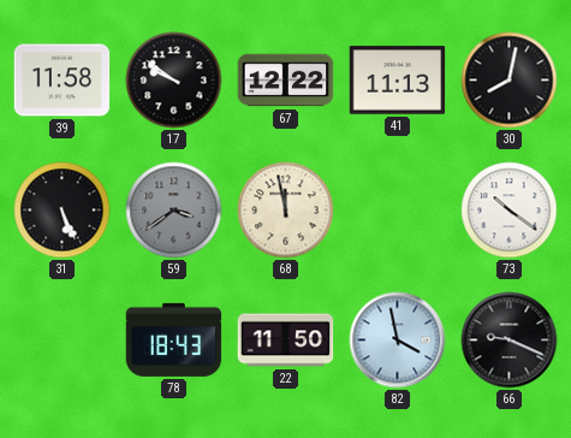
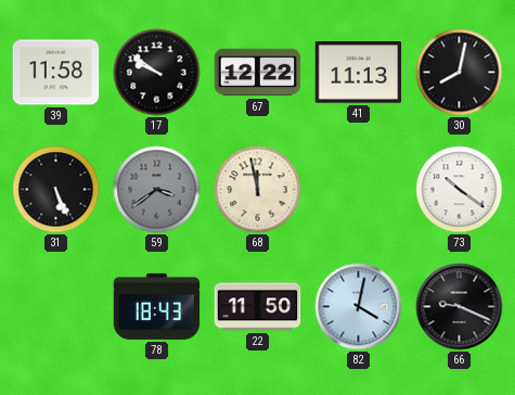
82: 3:58 -> 4:02 (359, 307)
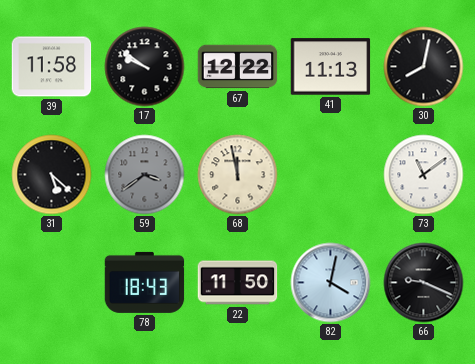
31: 5:26 -> 5:22 (52, 175)
73: 10:21 -> 11:09 (424, 175)
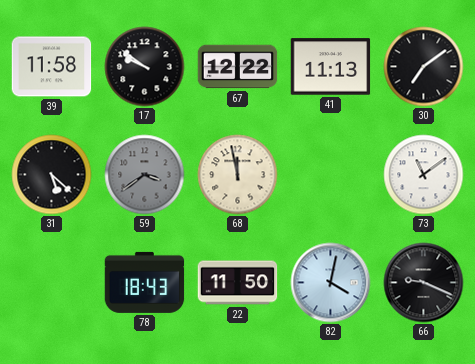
30: 8:02 -> 7:09 (424, 67)
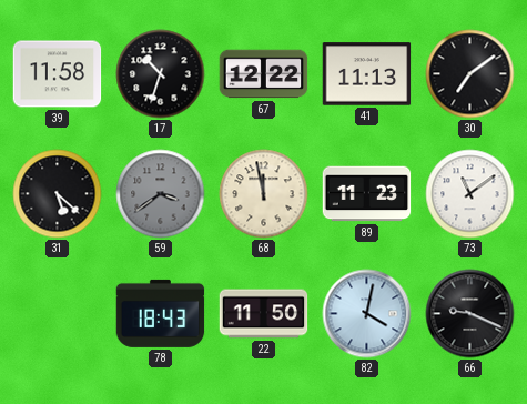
17: 9:51 -> 10:33 (161, 74)
89: none -> 11:23 (367, 194)
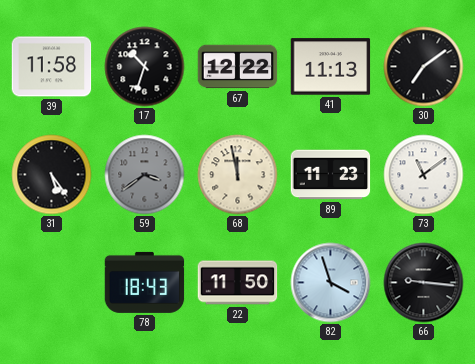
31: 5:22 -> 5:24 (52, 175)
82: 4:02 -> 3:57 (331, 283)
66: 9:19 -> 9:16 (424, 283)
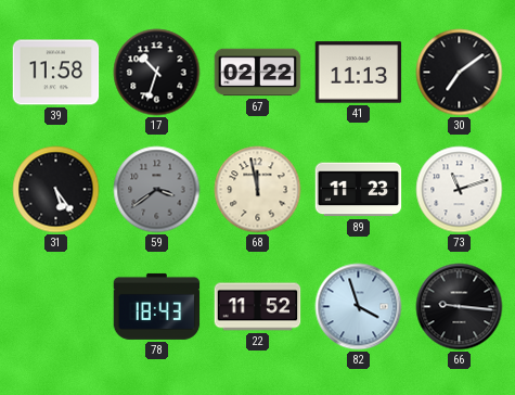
67: 12:22 -> 02:22 (258, 73)
73: 11:09 -> 11:12 (460, 190)
22: 11:50 -> 11:52 (258, 307)
